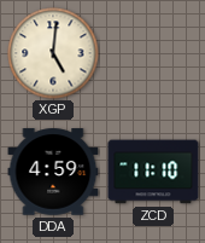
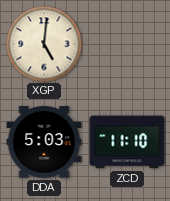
DDA: 4:59 -> 5:03 (44, 142)
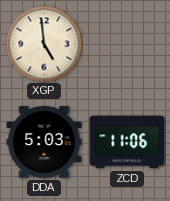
XGP: 5:01 -> 4:59 (44, 44)
ZCD: 11:10 -> 11:06 (127, 142)
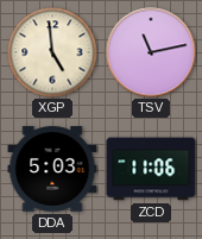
TSV: none -> 11:13 (151, 52)
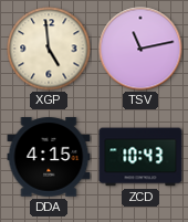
DDA: 5:03 -> 4:15 (49, 157)
ZCD: 11:06 -> 10:43 (140, 157)
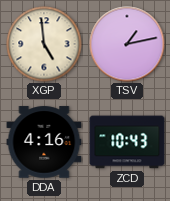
TSV: 11:13 -> 1:13 (127, 44)
DDA: 4:15 -> 4:16 (44, 142)
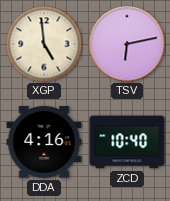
TSV: 1:13 -> 6:13 (127, 44)
ZCD: 10:43 -> 10:40 (127, 142)
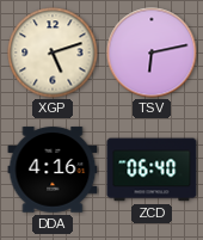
XGP: 4:59 -> 5:12 (53, 53)
ZCD: 10:40 -> 06:40 (152, 170)
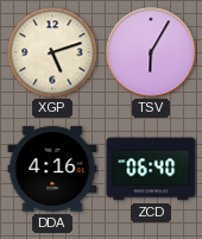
TSV: 6:13 -> 6:05 (151, 52)
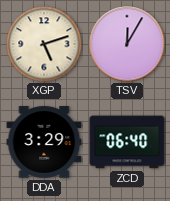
TSV: 6:05 -> 12:05 (127, 44)
DDA: 4:16 -> 3:29 (44, 142)
